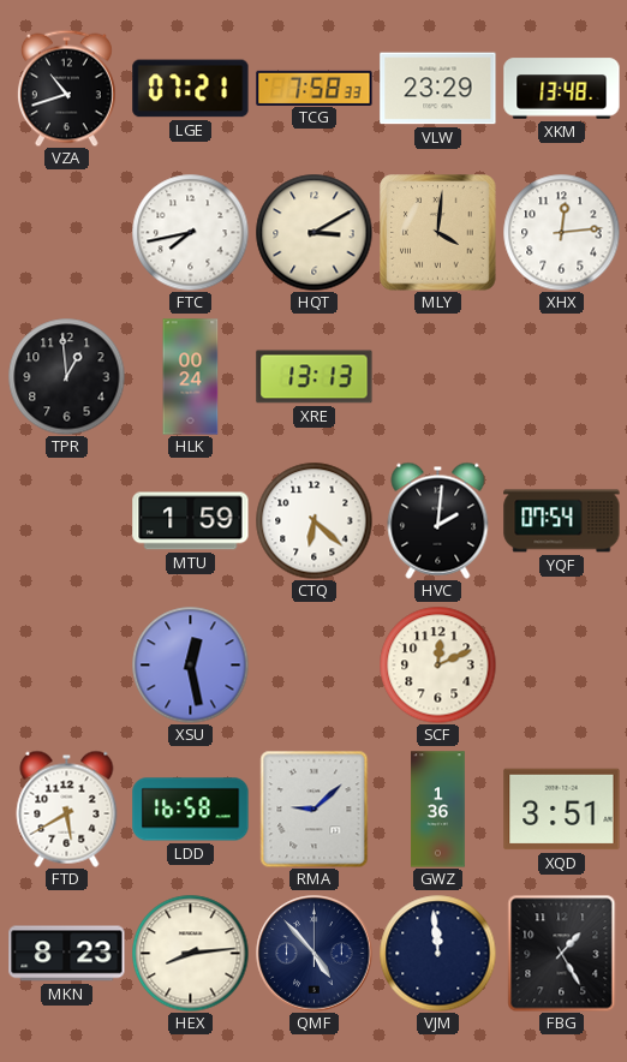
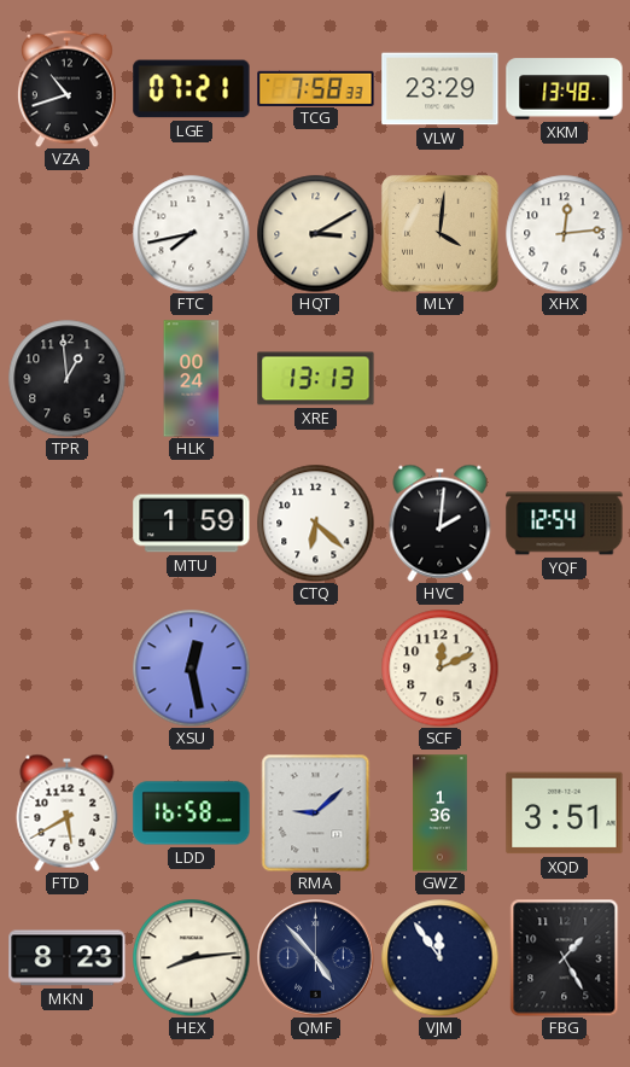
YQF: 07:54 -> 12:54 (565, 524)
VJM: 11:59 -> 11:54 (439, 957)
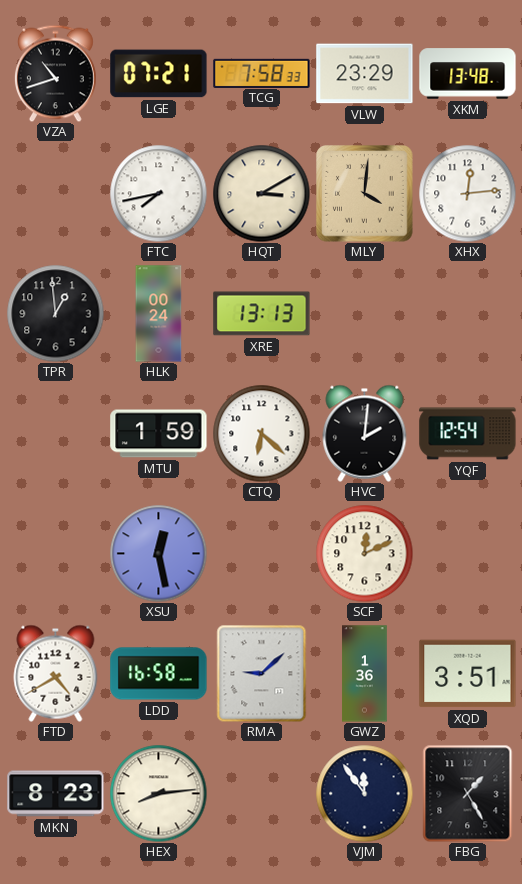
FTD: 5:40 -> 4:40 (56, 673)
QMF: 4:53 -> none (316, 958)
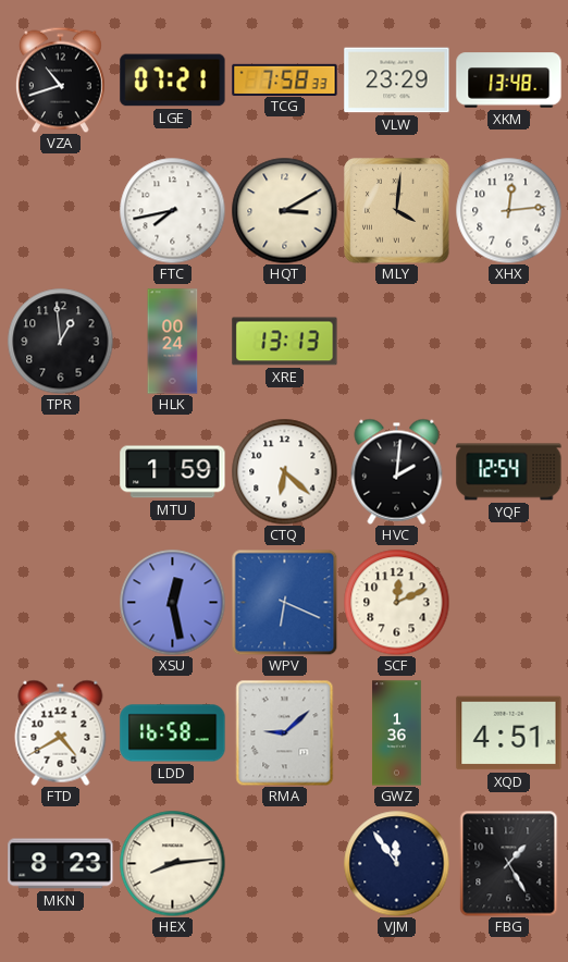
WPV: none -> 6:19 (284, 602)
XQD: 3:51 -> 4:51 (509, 733)
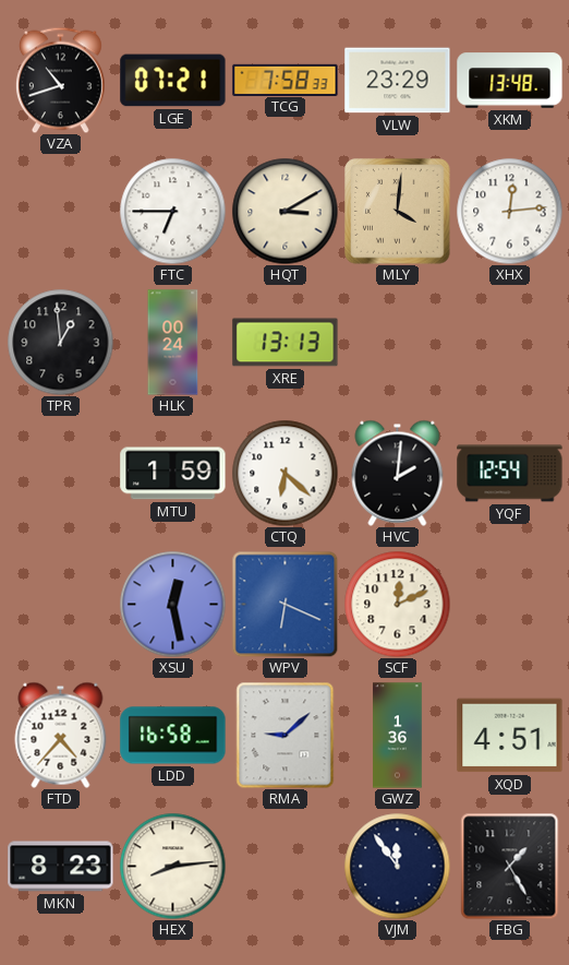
FTC: 7:43 -> 6:45 (172, 211)
FTD: 4:40 -> 4:37 (61, 735)
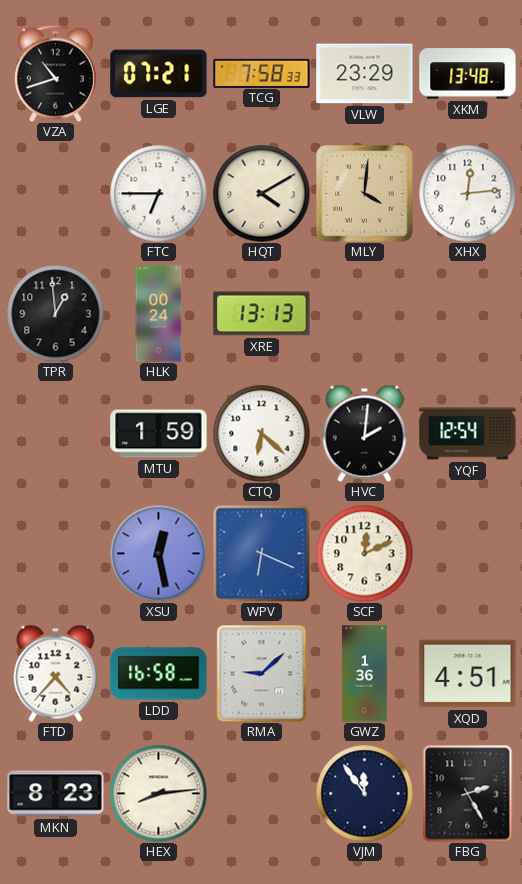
HQT: 3:10 -> 4:10 (261, 193)
FBG: 1:25 -> 2:25 (468, 793)
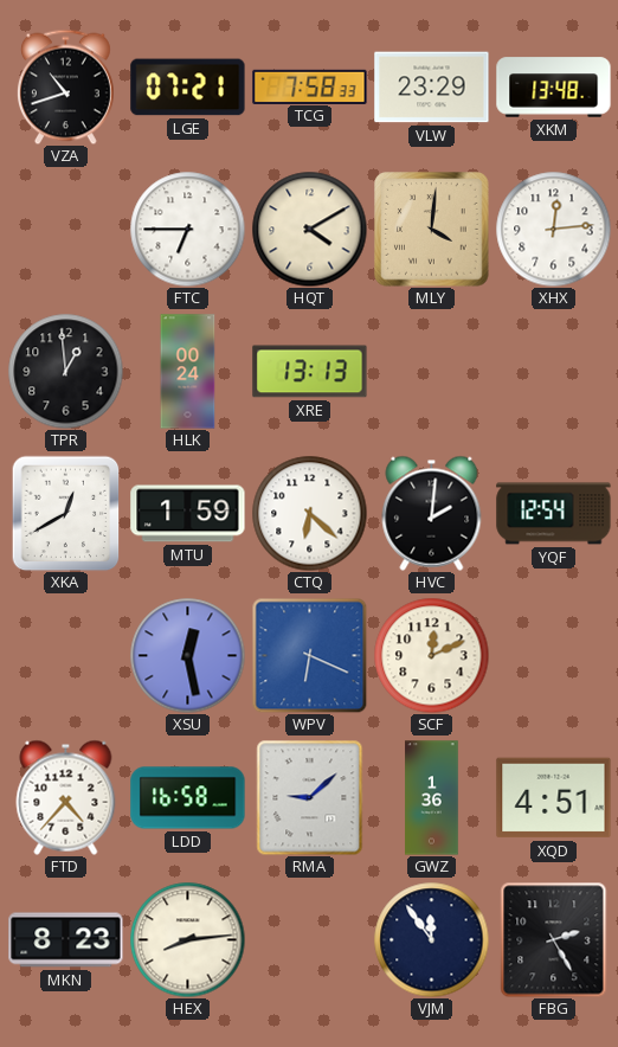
XKA: none -> 12:40 (66, 513)
